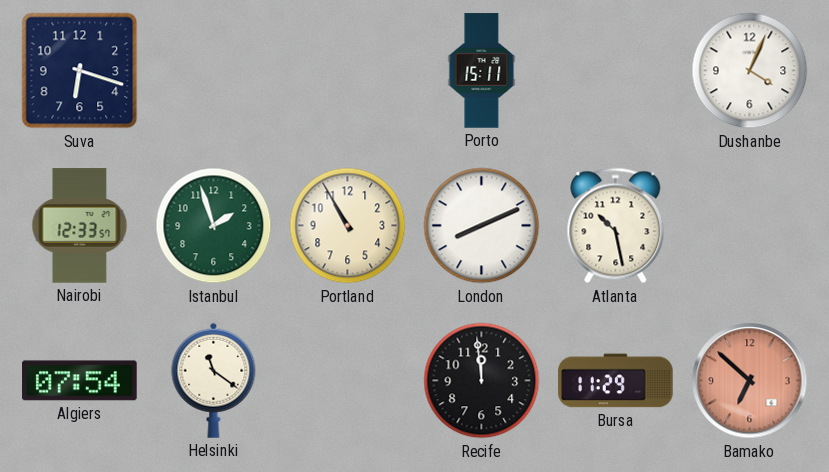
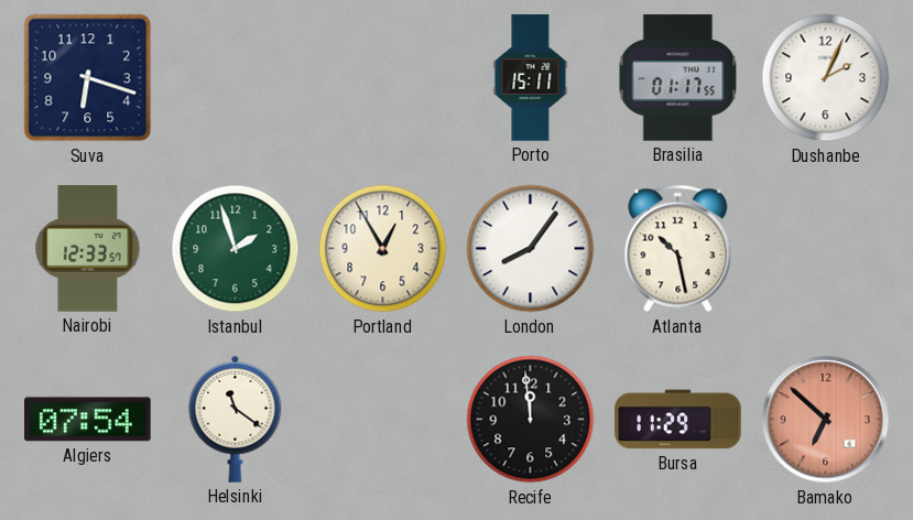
Brasilia: none -> 01:17 (678, 78)
Dushanbe: 4:04 -> 2:04 (826, 78)
Portland: 10:55 -> 12:55 (383, 249)
London: 8:11 -> 8:06 (531, 249)
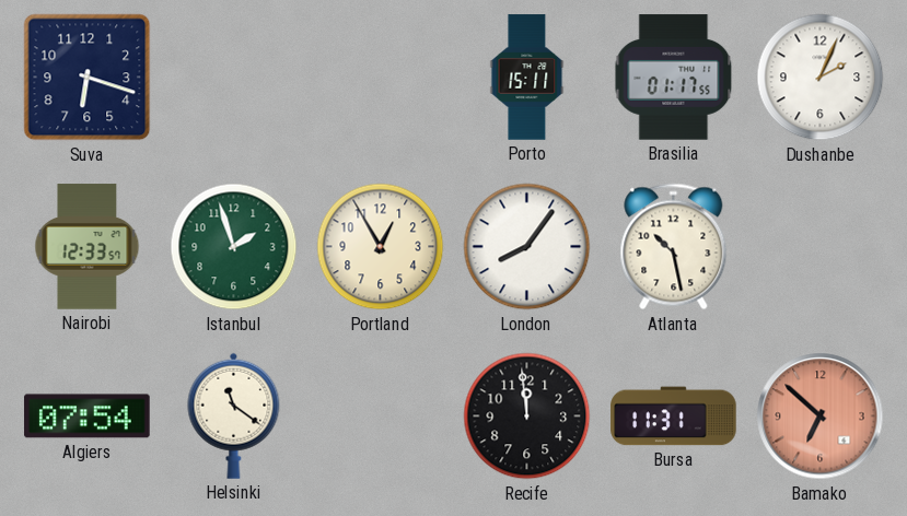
Bursa: 11:29 -> 11:31 (674, 417)
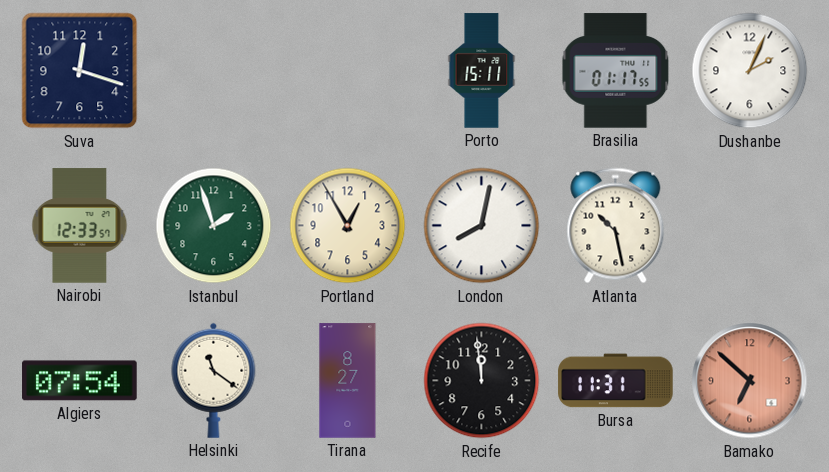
Suva: 6:18 -> 12:18 (80, 71)
London: 8:06 -> 8:02 (482, 226)
Tirana: none -> 8:27 (348, 381)
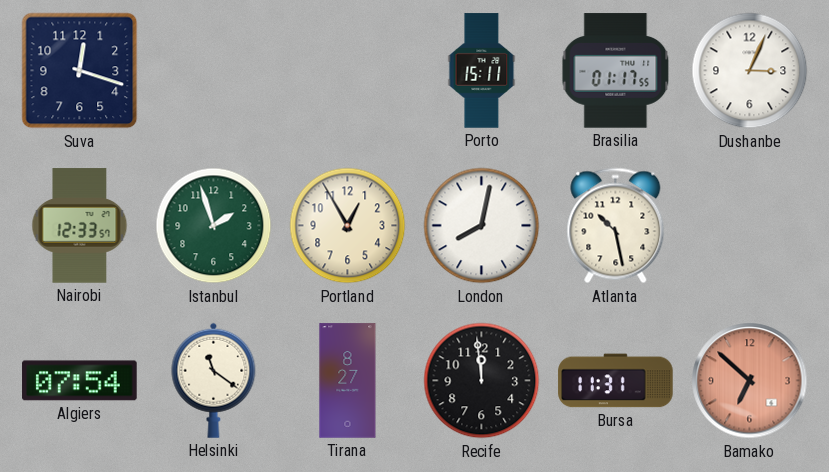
Dushanbe: 2:04 -> 3:04 (750, 71)
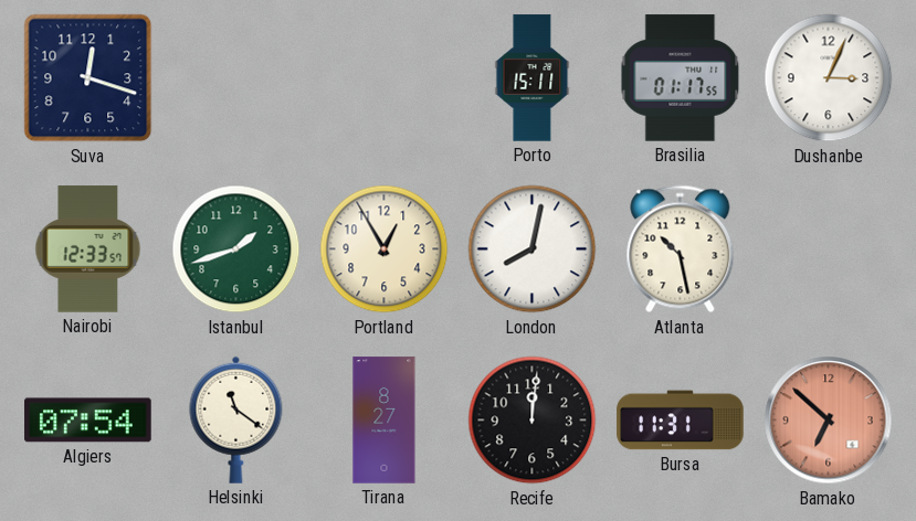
Istanbul: 1:57 -> 1:42 (236, 249)
Recife: 11:59 -> 12:01 (533, 421)
